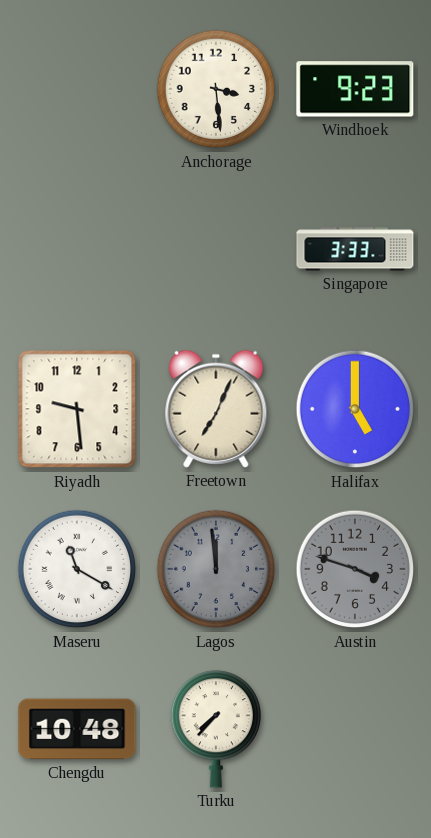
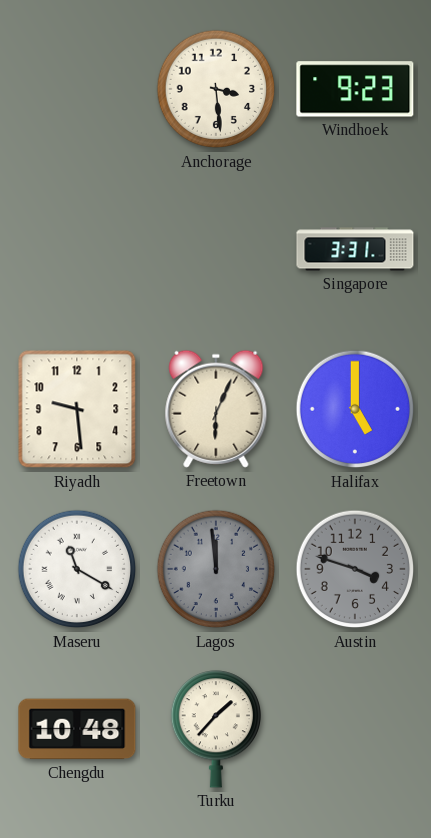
Singapore: 3:33 -> 3:31 (355, 249)
Freetown: 7:04 -> 6:04 (216, 409)
Turku: 7:37 -> 1:37 (215, 729)
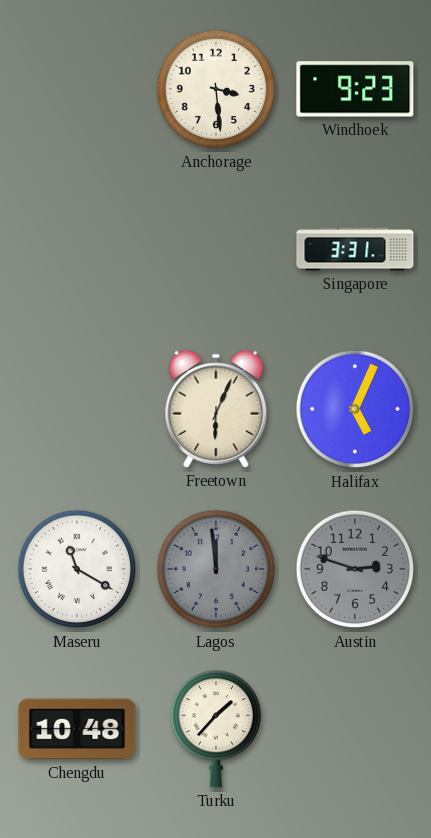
Riyadh: 9:29 -> none (77, 409)
Halifax: 5:00 -> 5:04 (355, 409)
Austin: 3:48 -> 2:48 (355, 569)
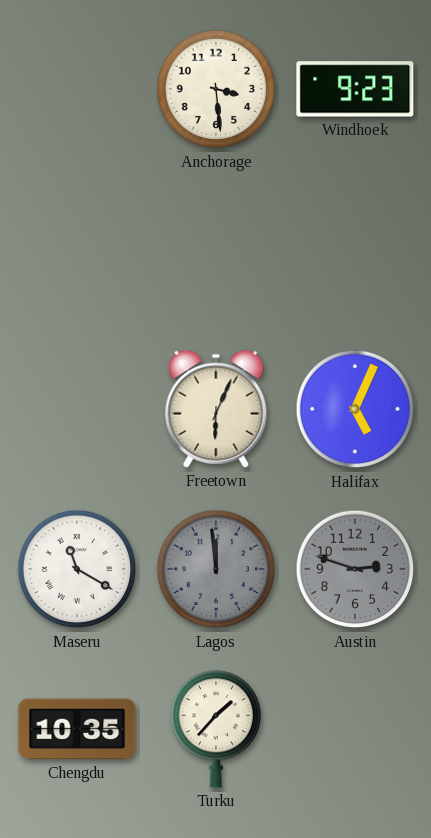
Singapore: 3:31 -> none (355, 249)
Chengdu: 10:48 -> 10:35 (77, 729)
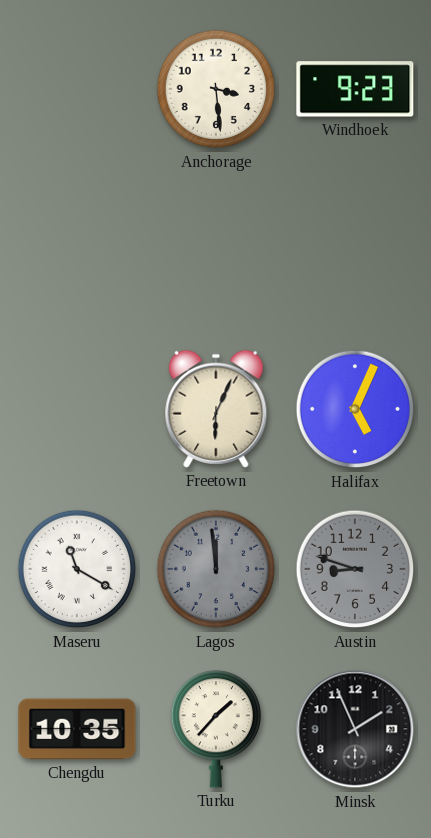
Austin: 2:48 -> 8:48 (355, 569)
Minsk: none -> 1:56 (355, 729)
